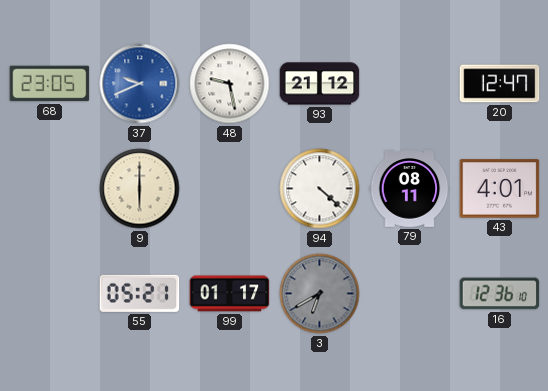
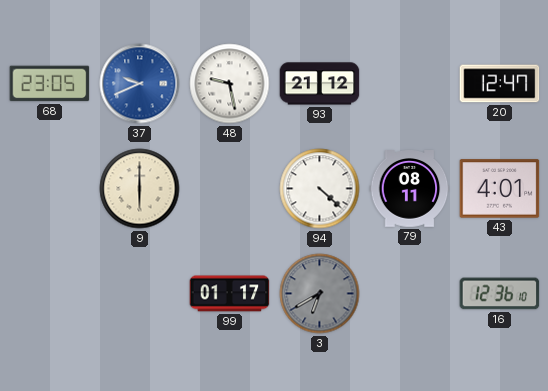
55: 05:21 -> none (140, 293)
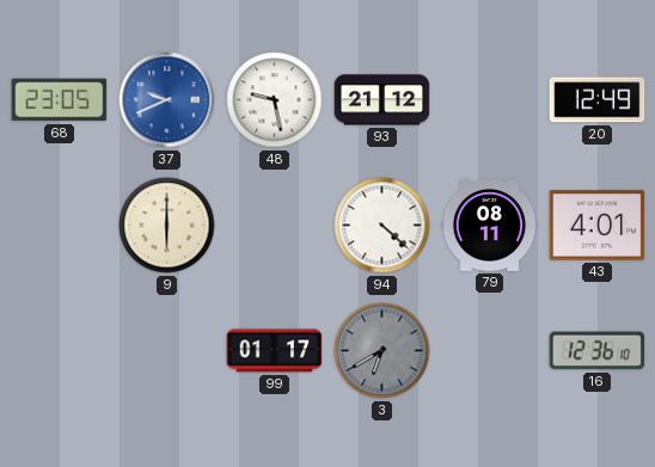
20: 12:47 -> 12:49 (598, 100)
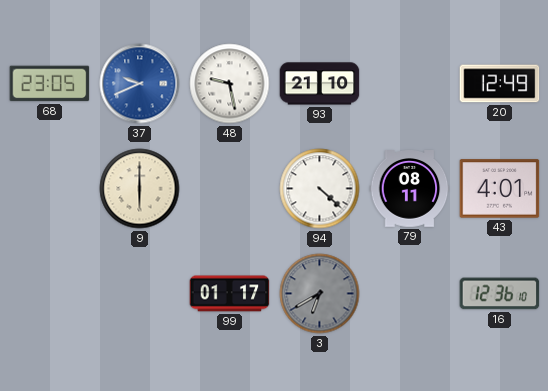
93: 21:12 -> 21:10 (320, 84)
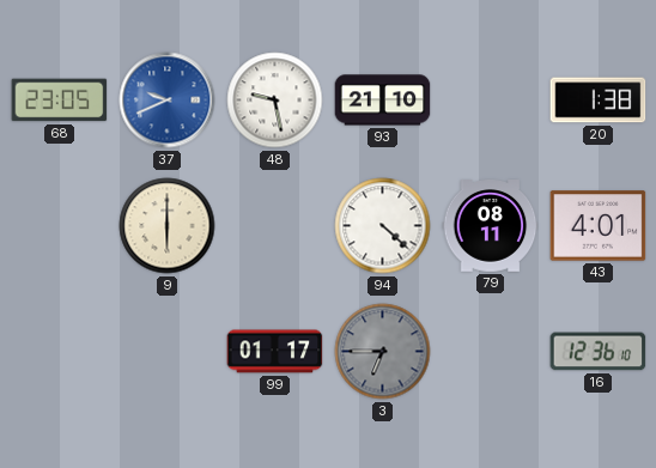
20: 12:49 -> 1:38 (599, 101)
3: 6:40 -> 6:45 (383, 352)
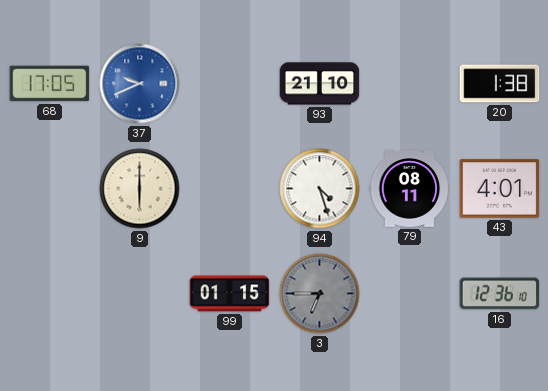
68: 23:05 -> 17:05 (50, 84)
48: 9:28 -> none (275, 101)
94: 4:22 -> 4:27 (320, 189)
99: 01:17 -> 01:15 (230, 294)
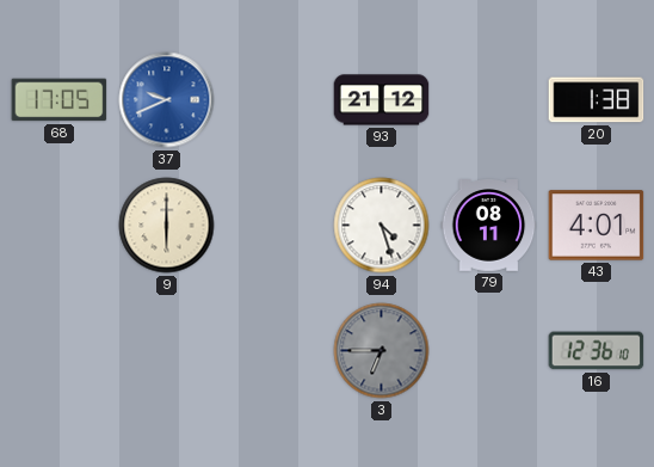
93: 21:10 -> 21:12 (382, 100)
99: 01:15 -> none (230, 294)
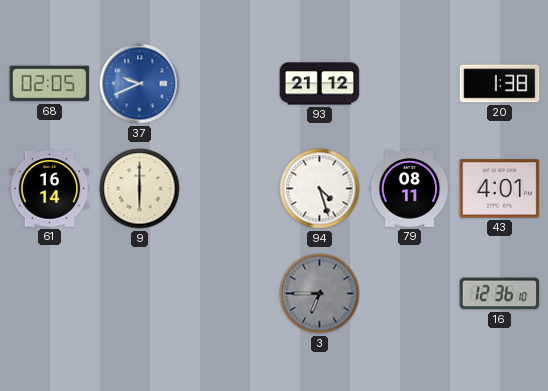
68: 17:05 -> 02:05 (50, 84)
61: none -> 16:14 (50, 189)
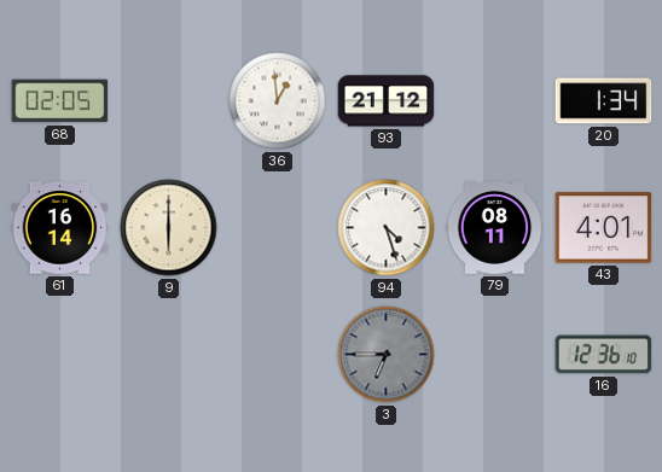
37: 9:41 -> none (140, 84)
36: none -> 12:59 (278, 101)
20: 1:38 -> 1:34 (604, 101)
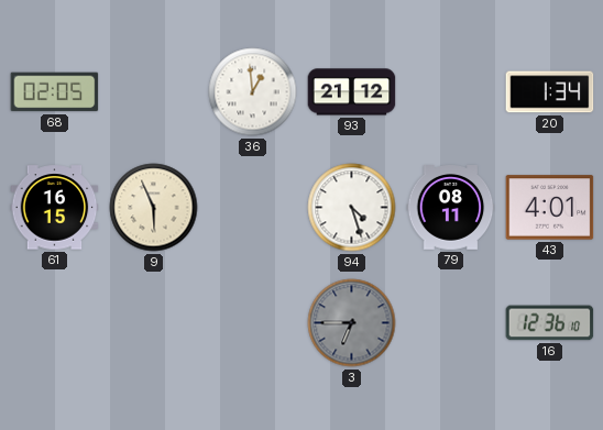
61: 16:14 -> 16:15 (55, 208)
9: 6:00 -> 5:56 (154, 208)
